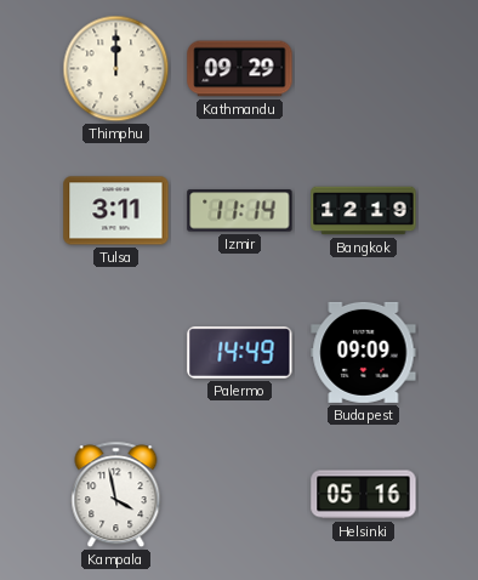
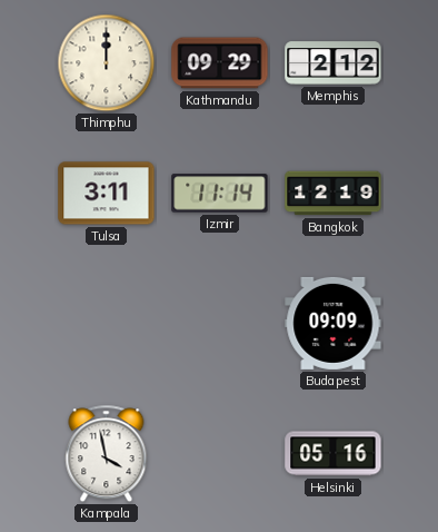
Memphis: none -> 2:12 (334, 63)
Palermo: 14:49 -> none (240, 352)
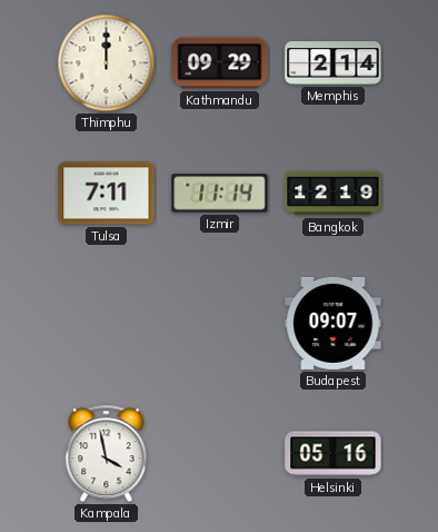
Memphis: 2:12 -> 2:14 (334, 63)
Tulsa: 3:11 -> 7:11 (107, 194)
Budapest: 09:09 -> 09:07 (334, 323)
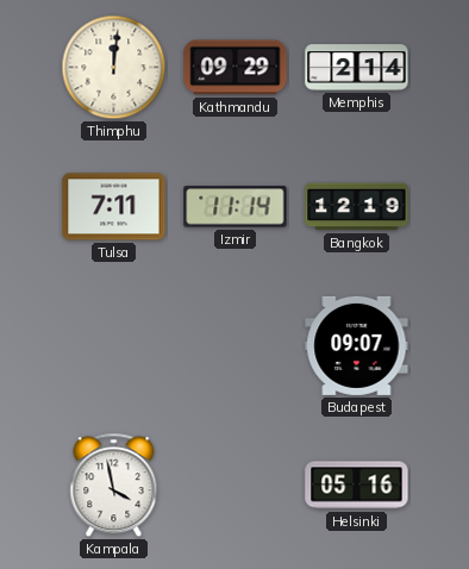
Thimphu: 12:00 -> 12:01 (114, 68)
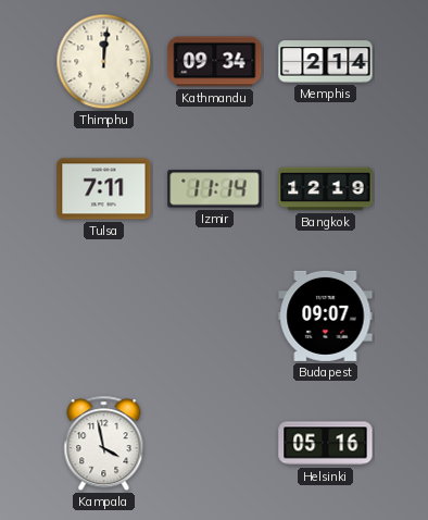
Kathmandu: 09:29 -> 09:34 (215, 62)
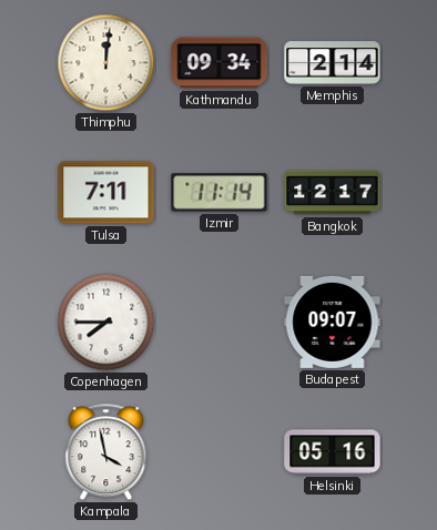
Bangkok: 12:19 -> 12:17 (333, 193)
Copenhagen: none -> 7:45 (106, 323)
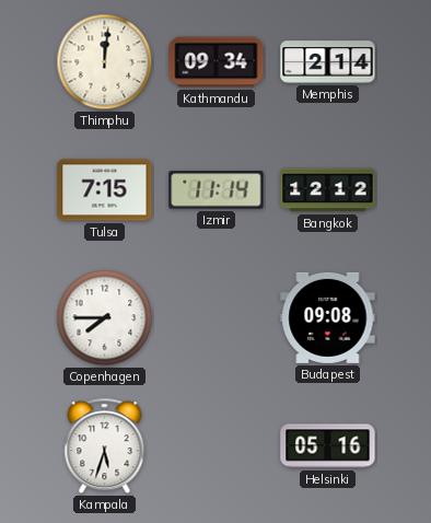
Tulsa: 7:11 -> 7:15 (105, 190)
Bangkok: 12:17 -> 12:12 (328, 190)
Budapest: 09:07 -> 09:08 (328, 317)
Kampala: 3:58 -> 5:33 (105, 446)
